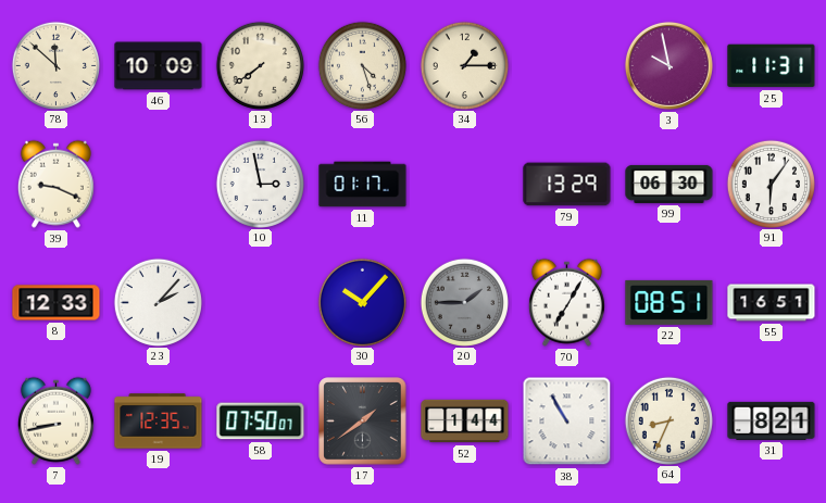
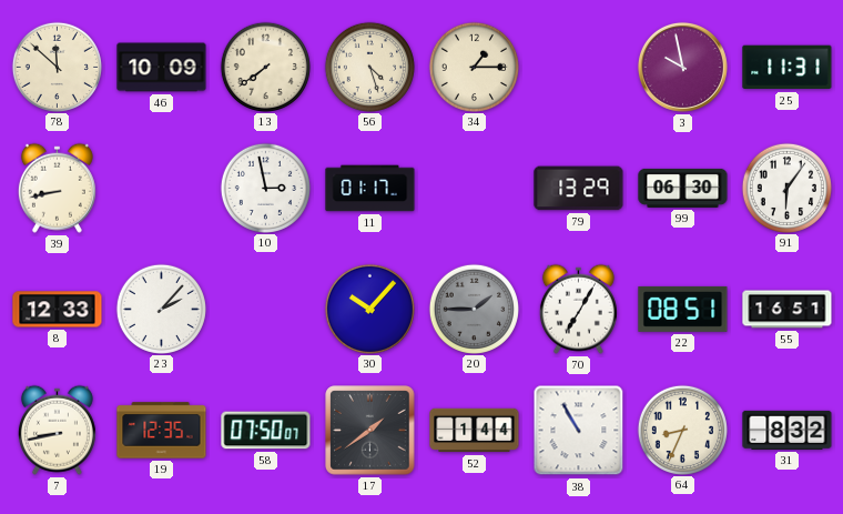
39: 9:19 -> 8:43 (57, 188)
31: 8:21 -> 8:32 (788, 430)
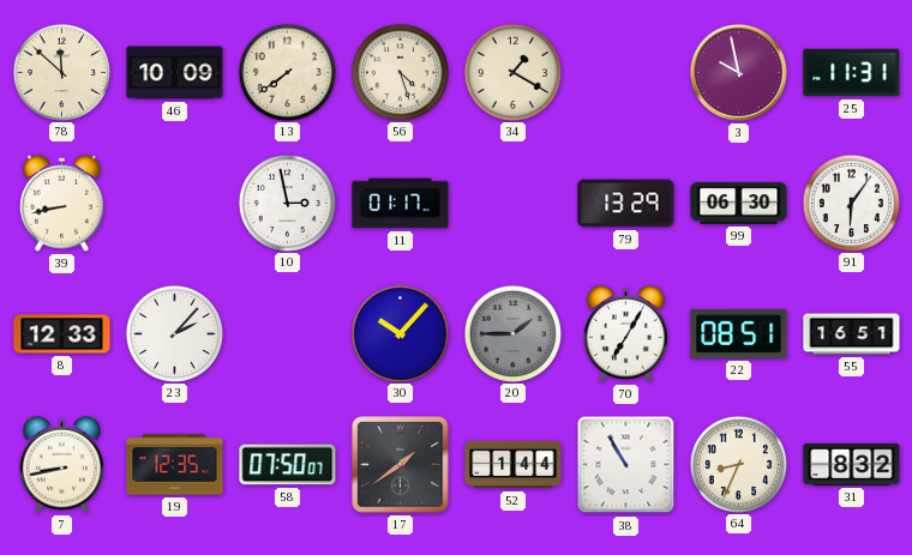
34: 1:15 -> 1:20 (512, 72)
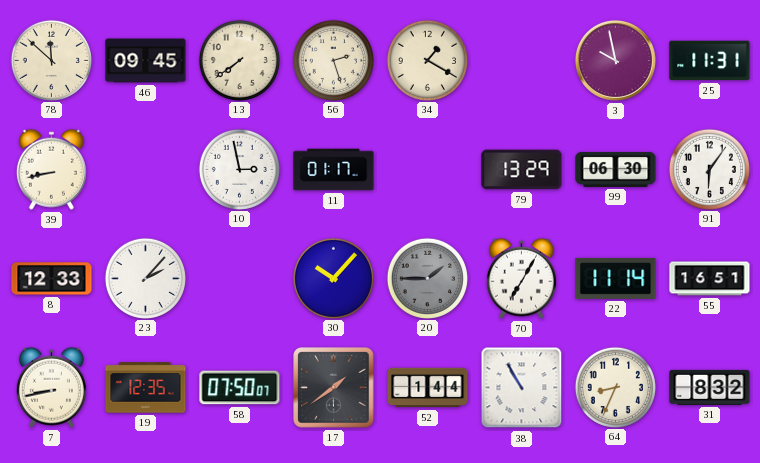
46: 10:09 -> 09:45 (146, 61)
56: 4:27 -> 2:27 (333, 60)
22: 08:51 -> 11:14 (616, 278)
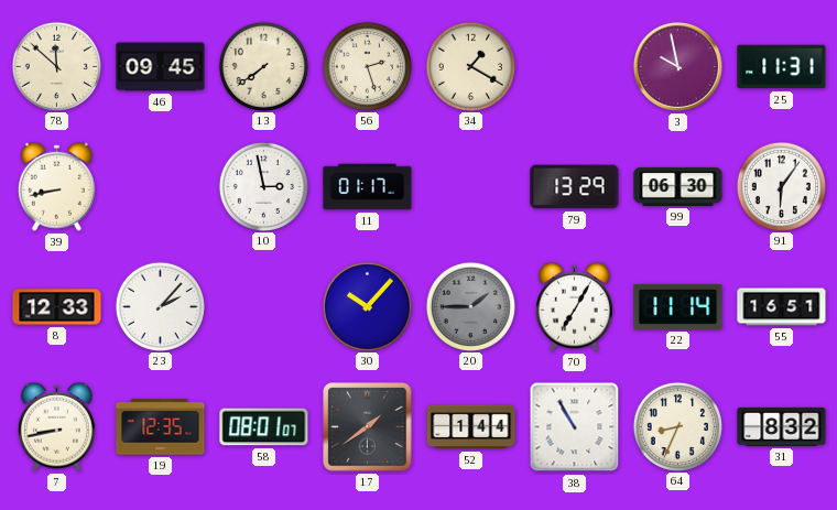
58: 07:50 -> 08:01 (264, 427)
